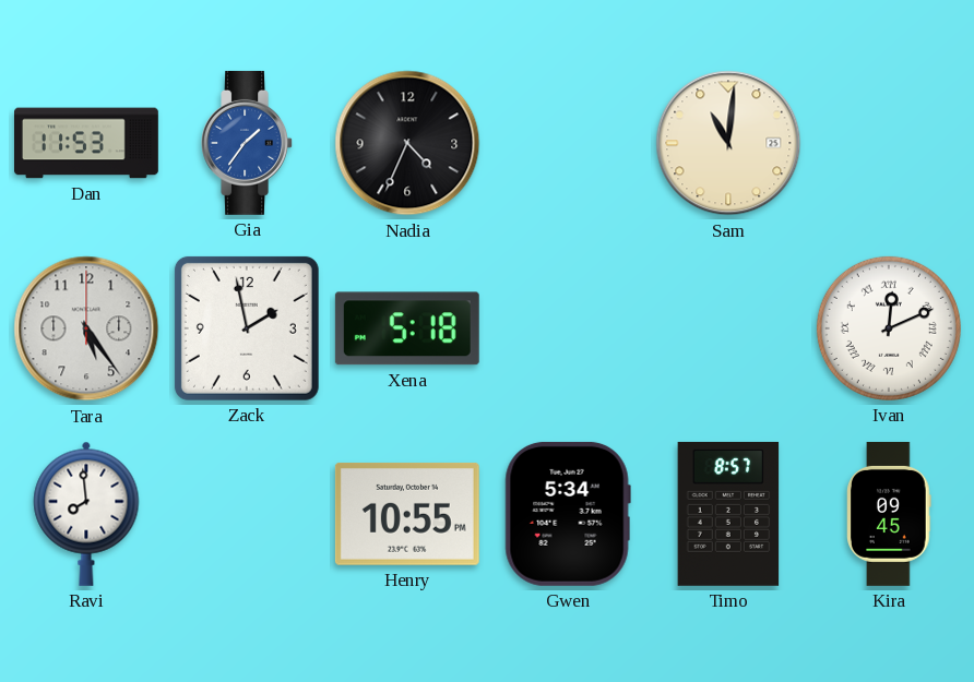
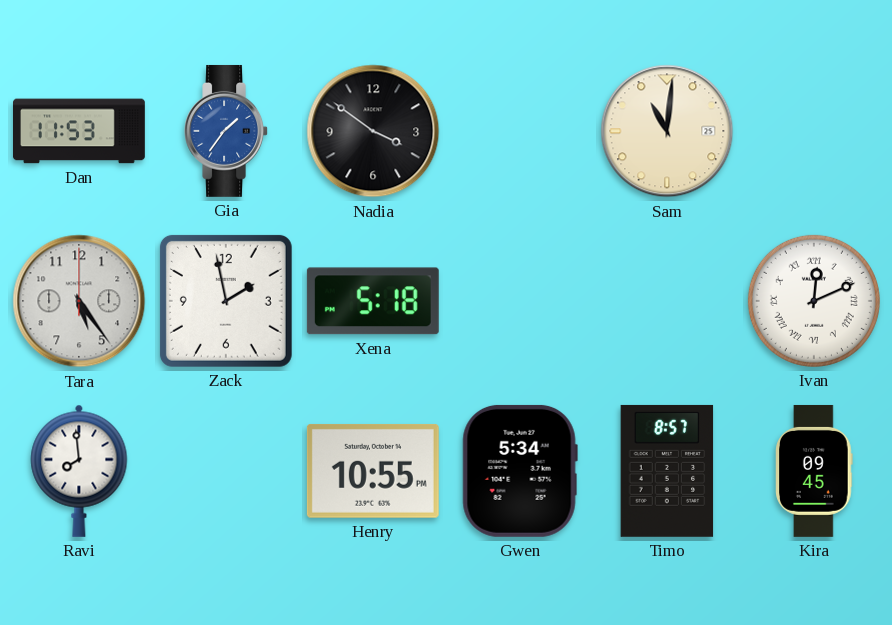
Nadia: 4:34 -> 3:51 (373, 131)
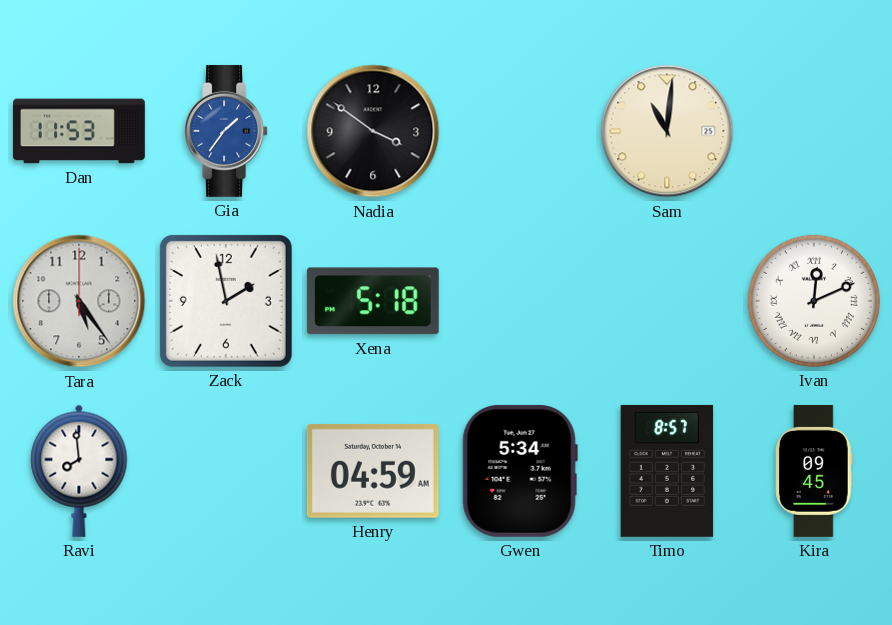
Henry: 10:55 -> 04:59 (373, 471)
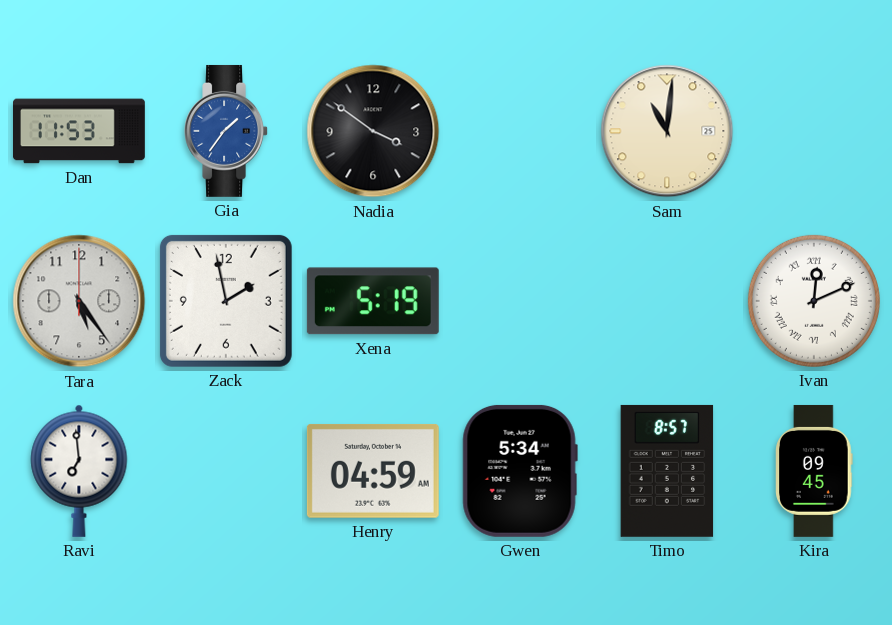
Xena: 5:18 -> 5:19 (373, 301)
Ravi: 7:59 -> 6:59 (79, 471)
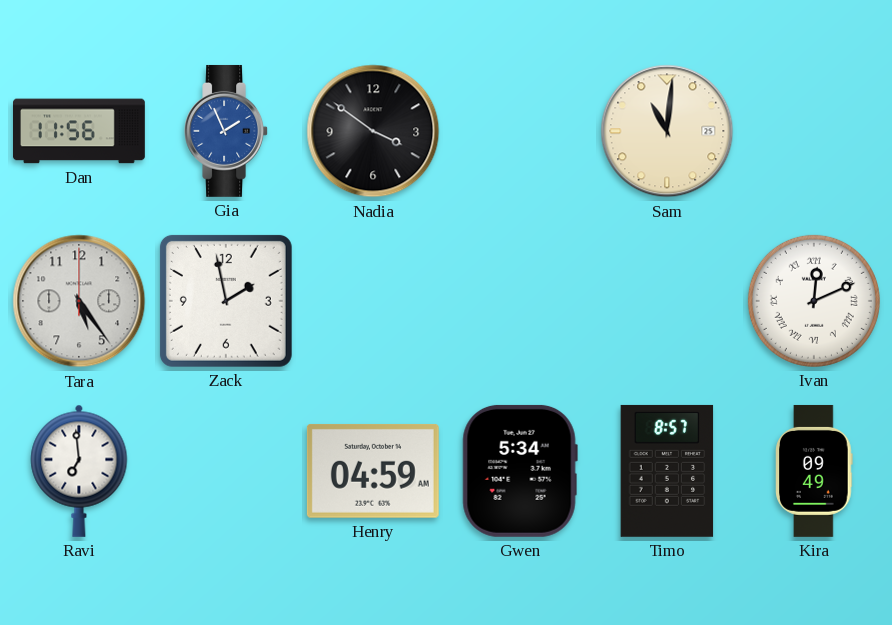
Dan: 11:53 -> 11:56 (80, 131)
Gia: 1:36 -> 1:56 (226, 131)
Xena: 5:19 -> none (373, 301)
Kira: 09:45 -> 09:49 (814, 471)
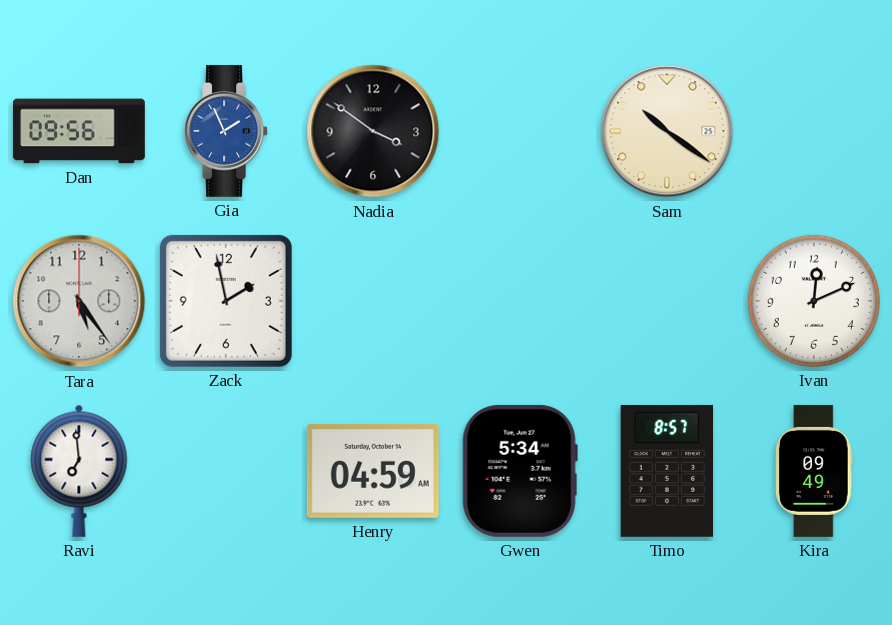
Dan: 11:56 -> 09:56 (80, 131)
Sam: 11:01 -> 10:21 (667, 131)
Ivan numerals: Roman -> Arabic (814, 301)
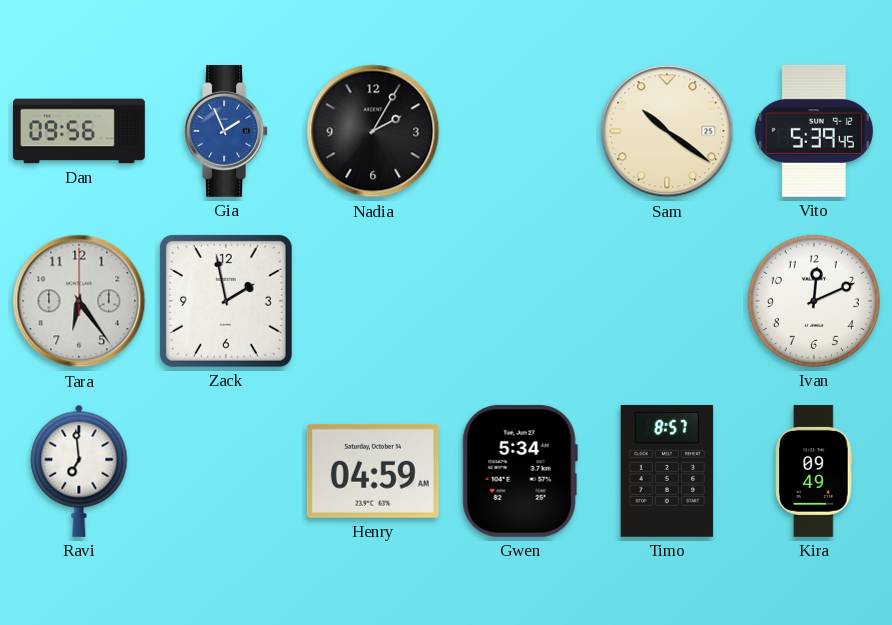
Nadia: 3:51 -> 2:05 (373, 131)
Vito: none -> 5:39 (814, 131)
Tara: 5:24 -> 6:24 (79, 301)
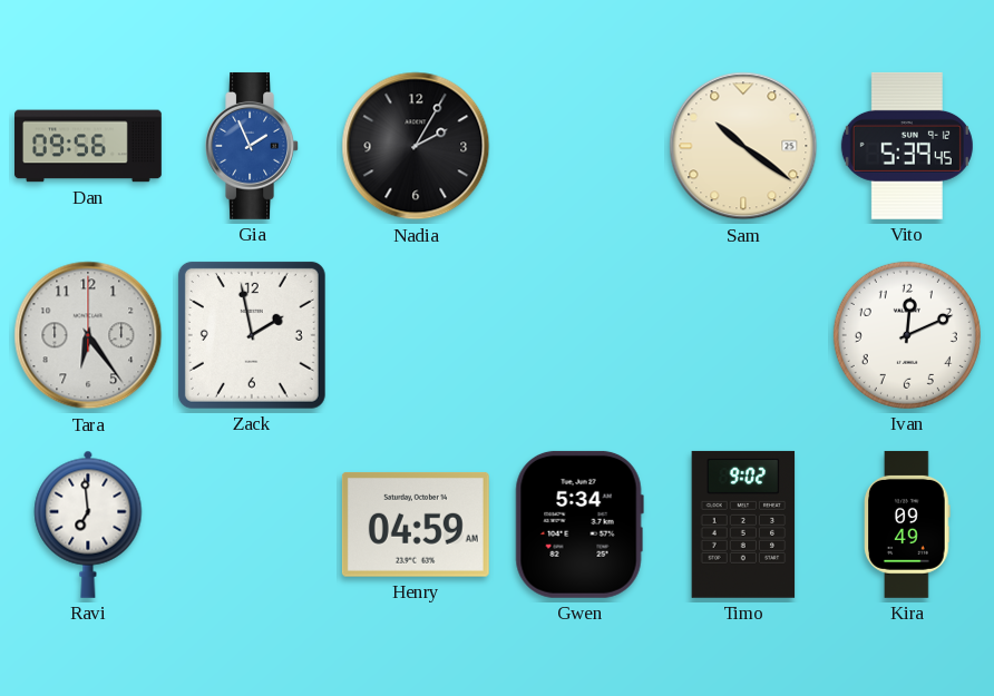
Timo: 8:57 -> 9:02 (743, 525)
